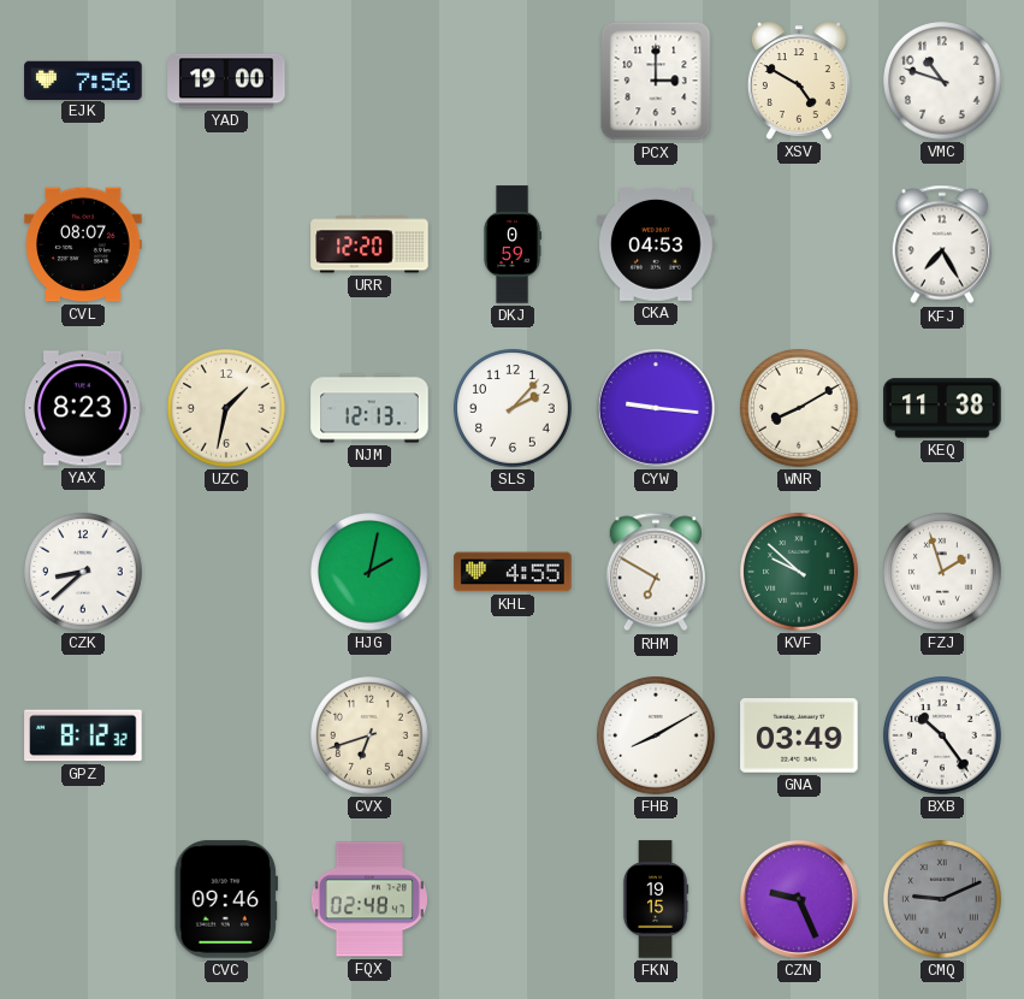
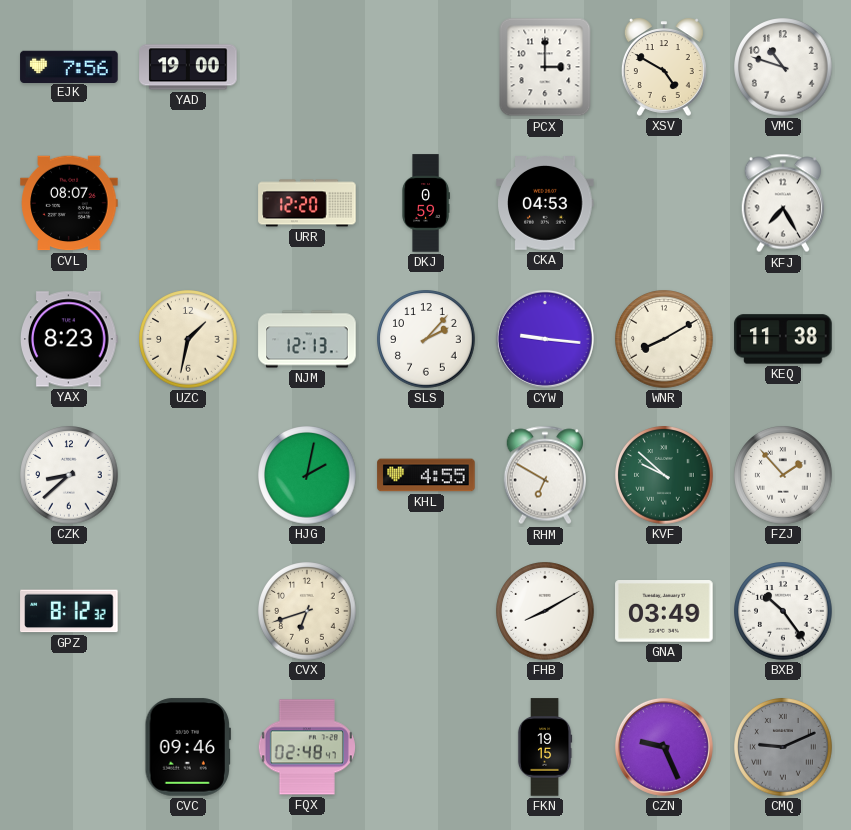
FZJ: 1:57 -> 1:53 (783, 475)
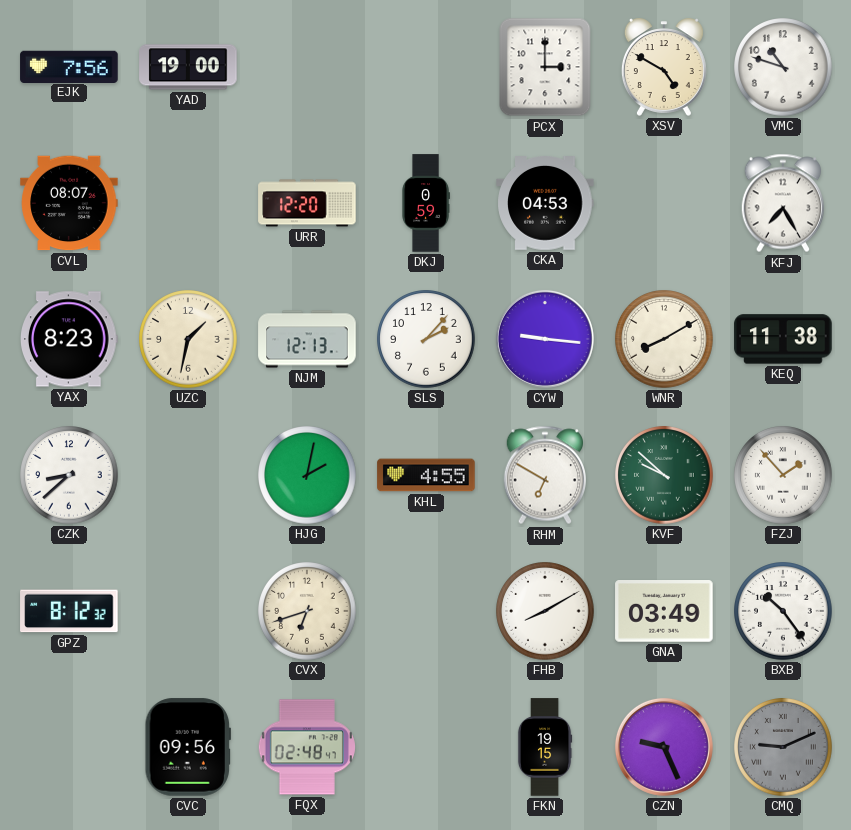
CVC: 09:46 -> 09:56 (187, 747)
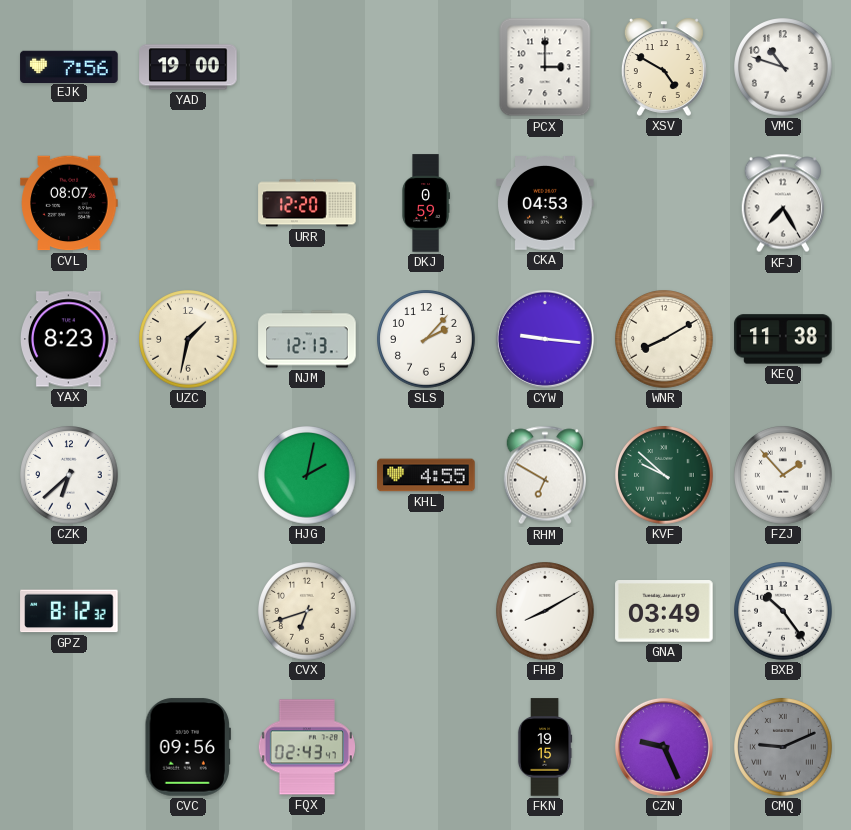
CZK: 8:38 -> 6:38 (69, 475)
FQX: 02:48 -> 02:43 (307, 747)
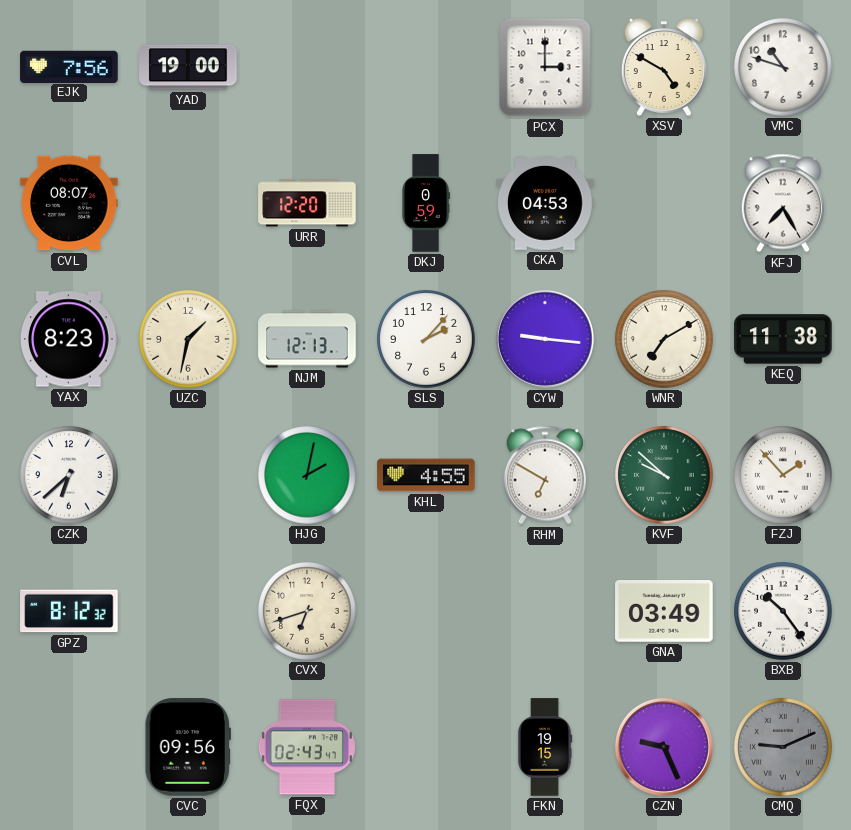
WNR: 8:10 -> 7:10 (664, 339)
FHB: 8:10 -> none (545, 611)
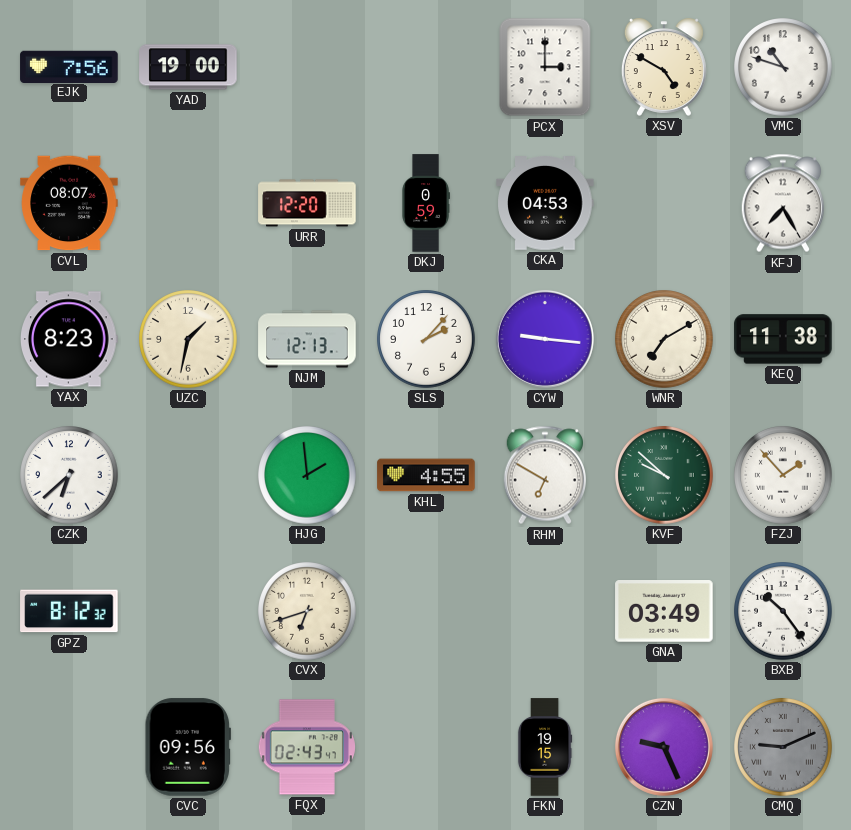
HJG: 2:02 -> 1:59 (307, 475)
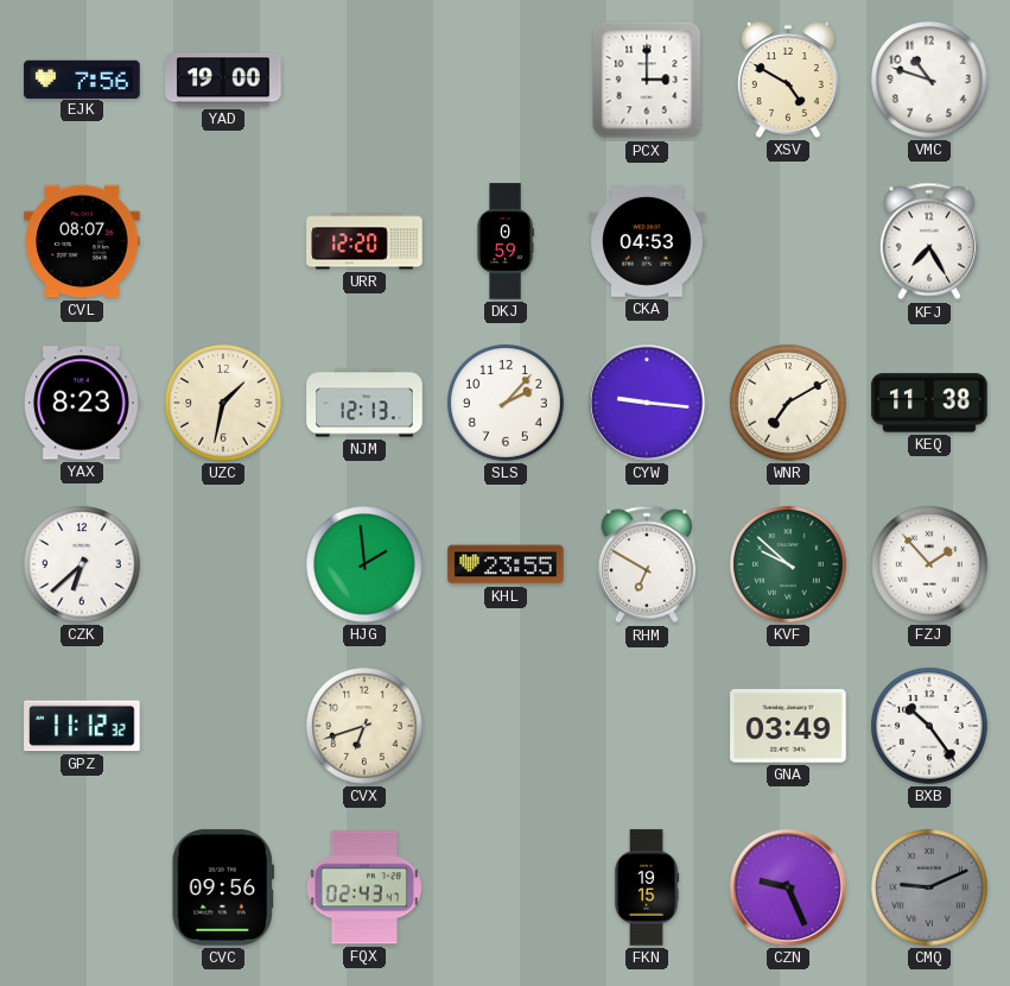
KHL: 4:55 -> 23:55 (506, 564)
GPZ: 8:12 -> 11:12 (82, 726)
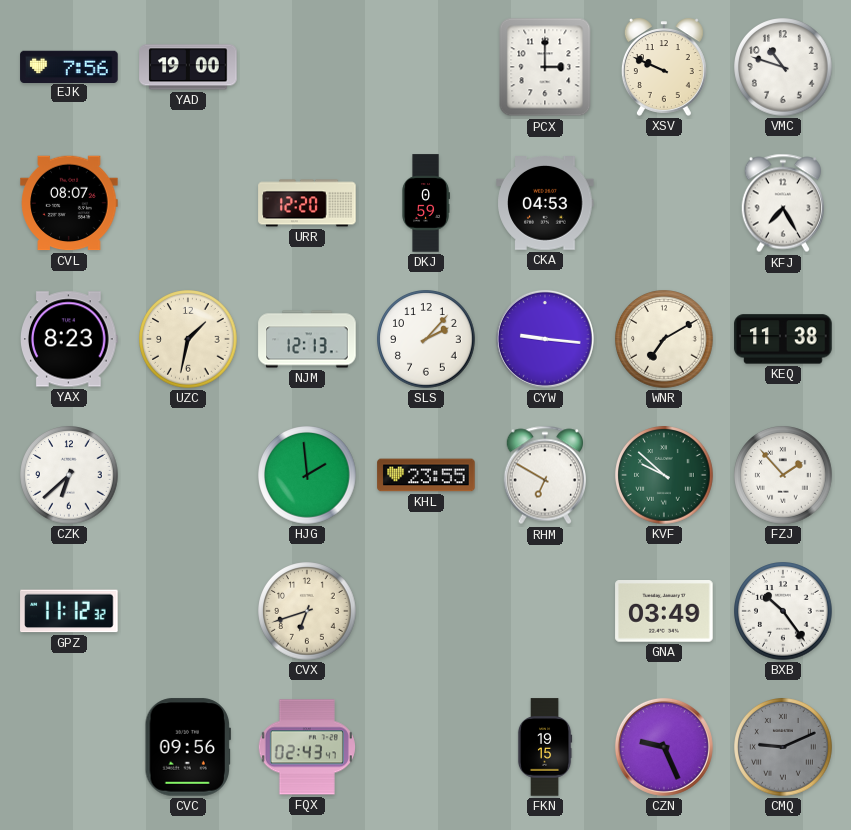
XSV: 4:50 -> 9:49 (664, 67)
